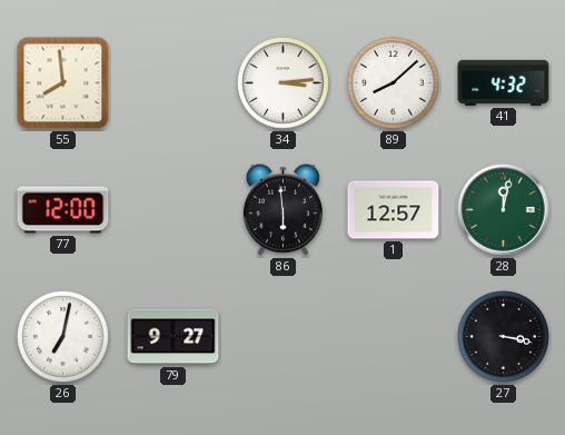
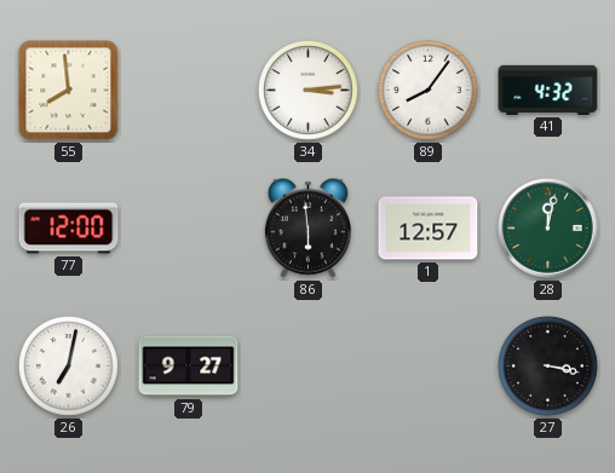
89: 8:08 -> 8:06 (429, 91)
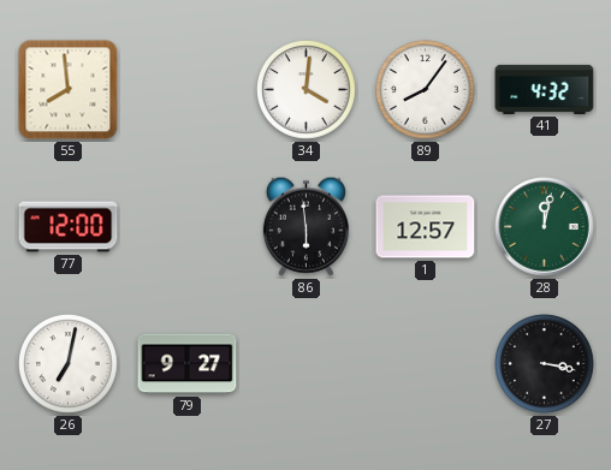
34: 3:14 -> 4:01 (307, 90)
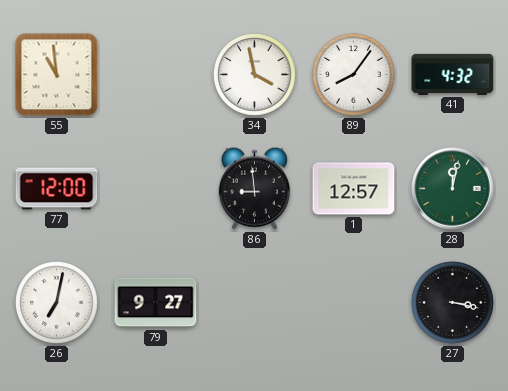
55: 7:59 -> 10:59 (57, 75)
34: 4:01 -> 3:58 (255, 75)
86: 5:59 -> 8:59 (254, 188)
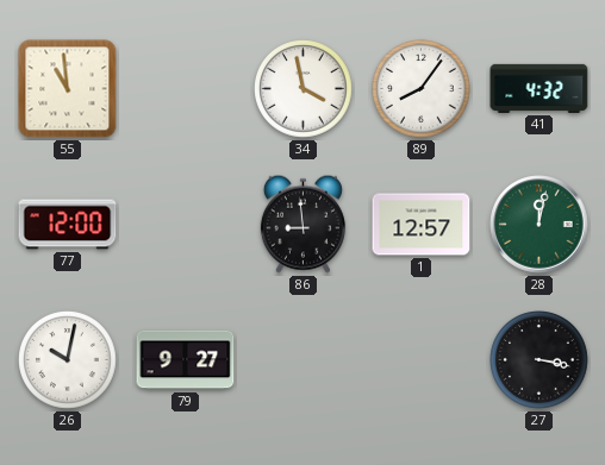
26: 7:02 -> 10:02 (68, 360)
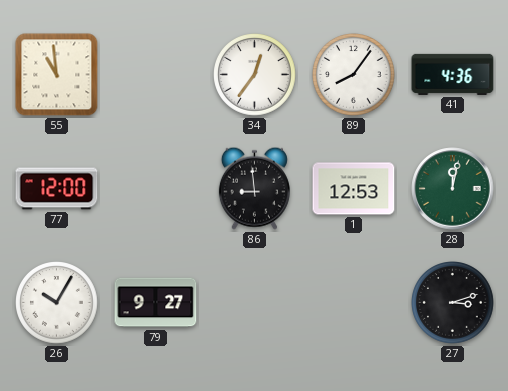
34: 3:58 -> 12:36 (255, 75)
41: 4:32 -> 4:36 (453, 74)
1: 12:57 -> 12:53 (354, 189)
26: 10:02 -> 10:05 (57, 303)
27: 3:17 -> 3:12 (453, 303)
